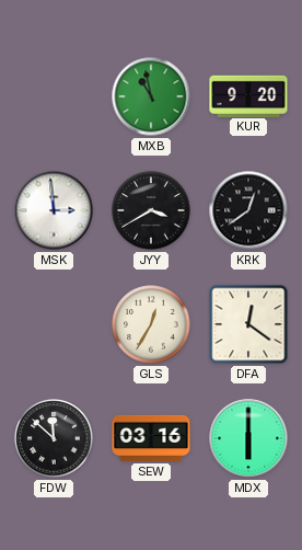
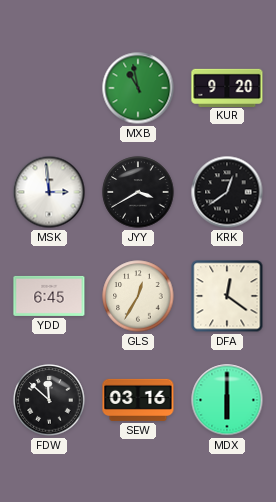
YDD: none -> 6:45 (49, 296)
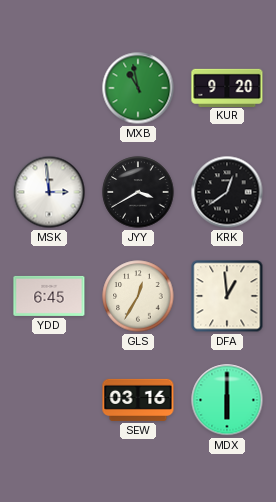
DFA: 12:21 -> 12:59 (227, 296)
FDW: 11:52 -> none (49, 400)
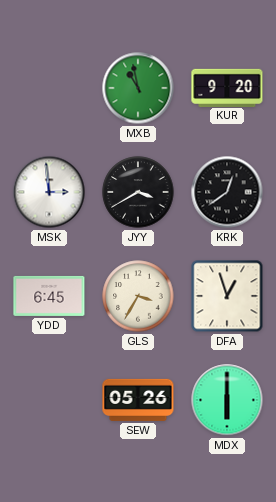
GLS: 12:35 -> 3:35 (138, 296)
DFA: 12:59 -> 12:57 (227, 296)
SEW: 03:16 -> 05:26 (138, 400)
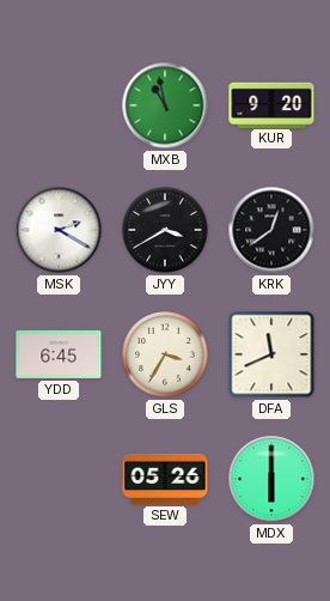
MSK: 2:59 -> 2:20 (59, 230)
DFA: 12:57 -> 11:41 (271, 354)
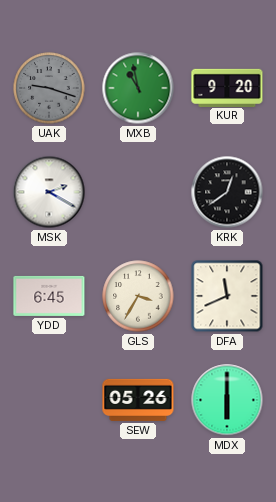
UAK: none -> 9:18 (49, 88)
JYY: 3:40 -> none (165, 230)
